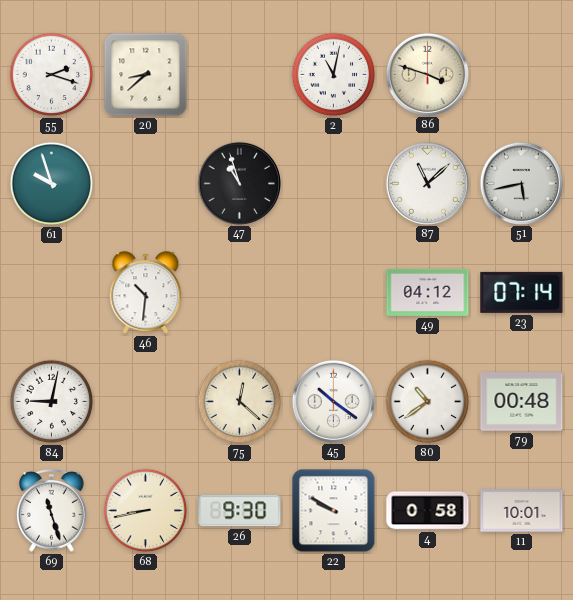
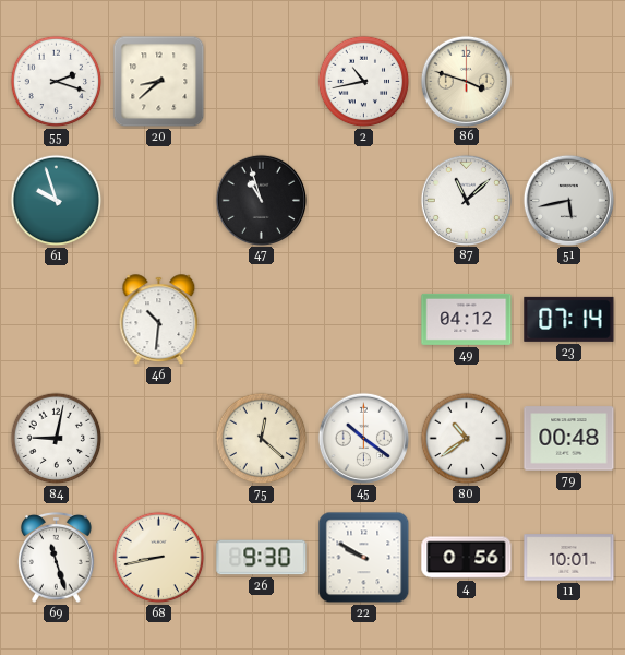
2: 11:02 -> 10:43 (364, 82)
4: 0:58 -> 0:56 (467, 558)
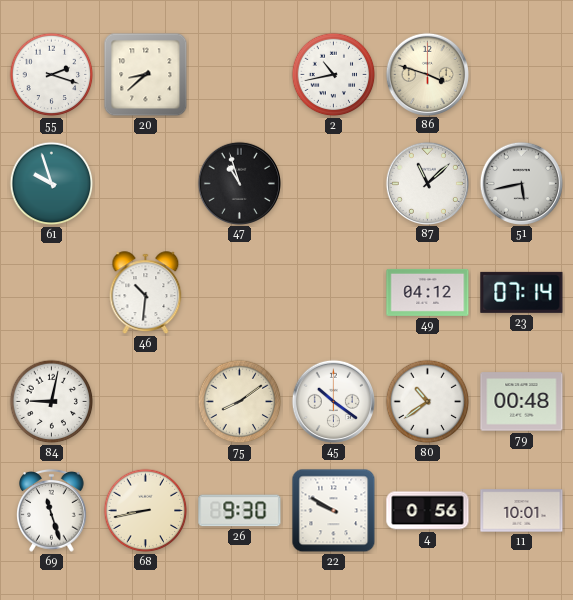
75: 12:22 -> 8:09 (240, 402)
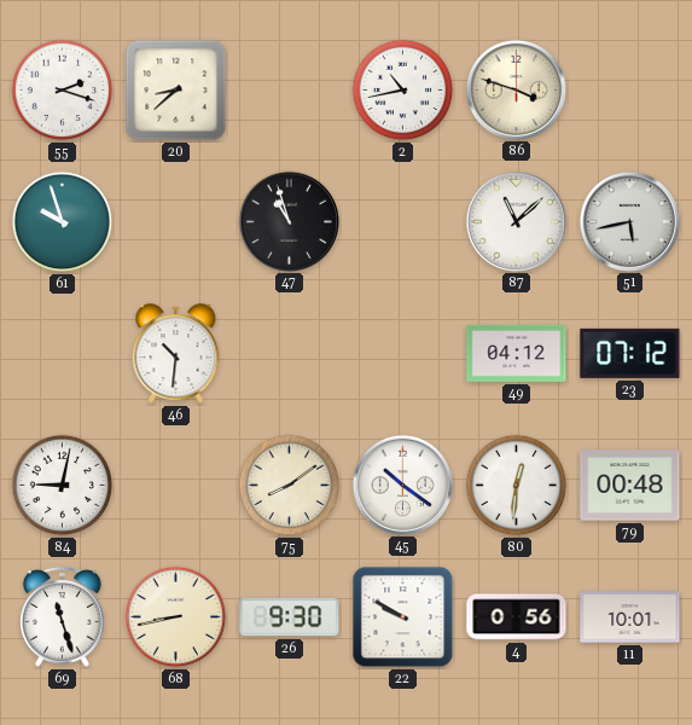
23: 07:14 -> 07:12 (630, 353)
80: 10:39 -> 12:31 (517, 486)
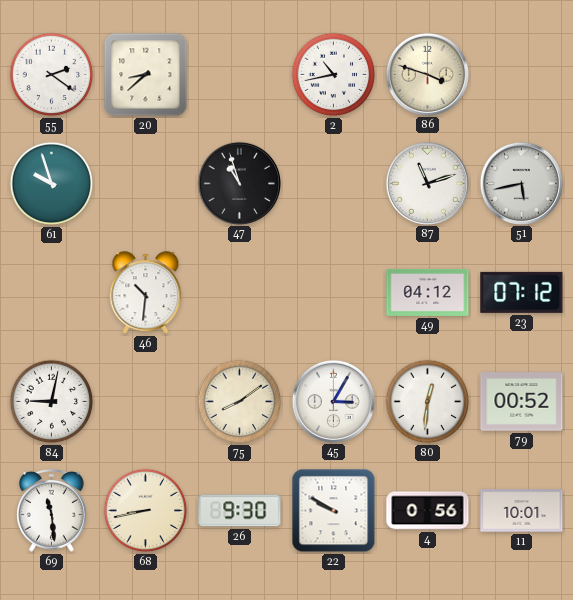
55: 2:18 -> 2:21 (52, 75)
87: 11:08 -> 11:12 (427, 183)
45: 10:21 -> 3:05 (333, 401)
79: 00:48 -> 00:52 (522, 402)
69: 11:27 -> 11:29 (52, 510)
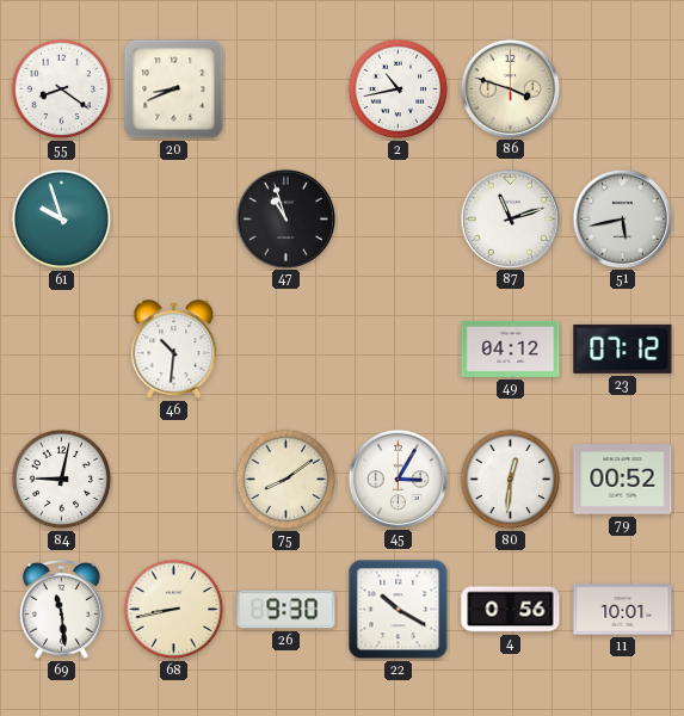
55: 2:21 -> 8:21 (62, 89)
20: 8:38 -> 8:41 (174, 89)
22: 9:50 -> 10:20 (399, 610)
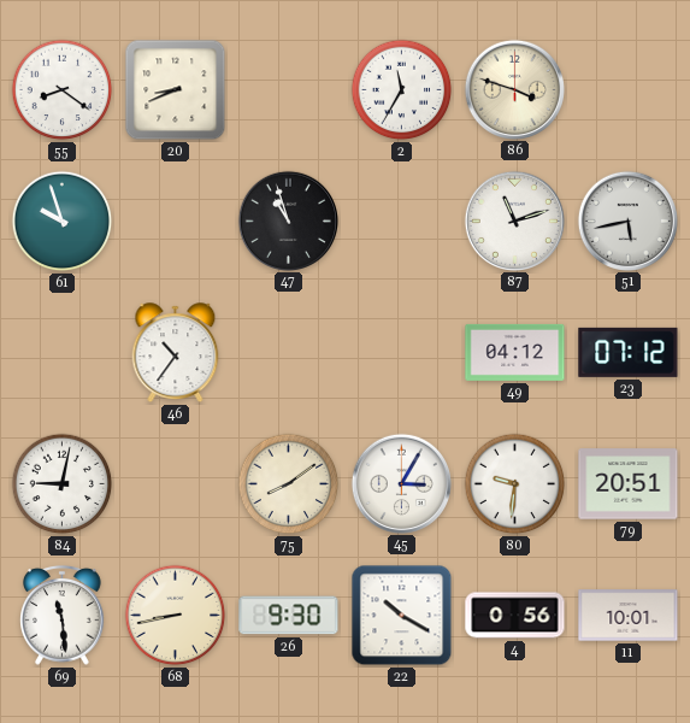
2: 10:43 -> 11:35 (402, 90)
46: 10:31 -> 10:36 (176, 353)
80: 12:31 -> 9:31 (515, 484)
79: 00:52 -> 20:51 (629, 484)
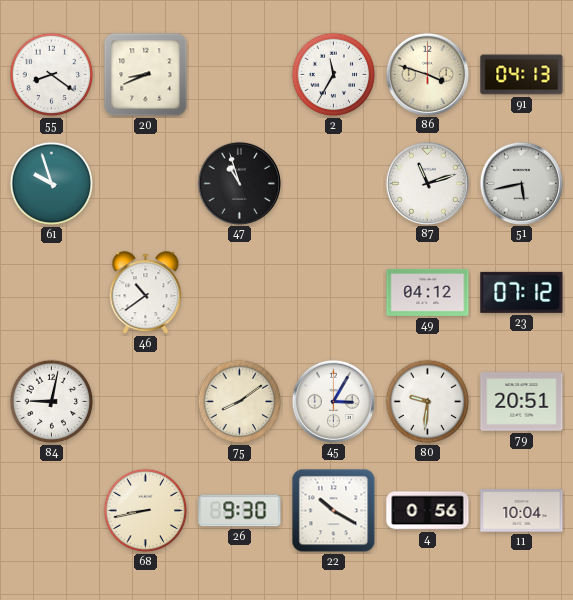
91: none -> 04:13 (522, 75)
46: 10:36 -> 10:39 (146, 293)
69: 11:29 -> none (63, 615)
11: 10:01 -> 10:04 (522, 511)
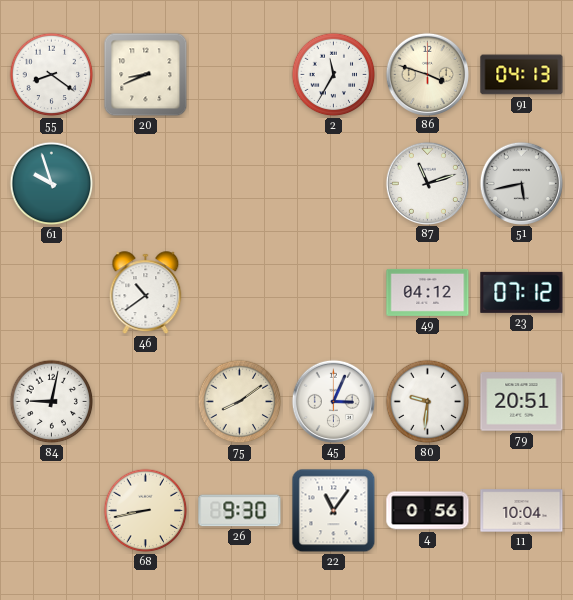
47: 10:57 -> none (239, 183)
45: 3:05 -> 3:04 (333, 401)
22: 10:20 -> 11:06 (334, 511)
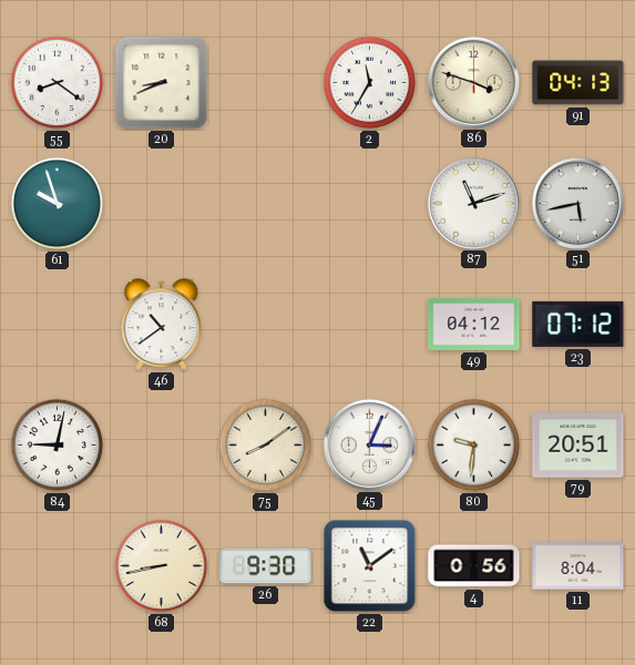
22: 11:06 -> 11:09 (370, 566)
11: 10:04 -> 8:04 (578, 566)
